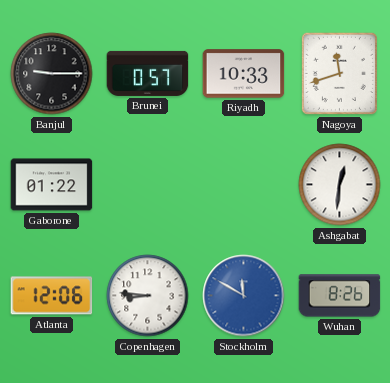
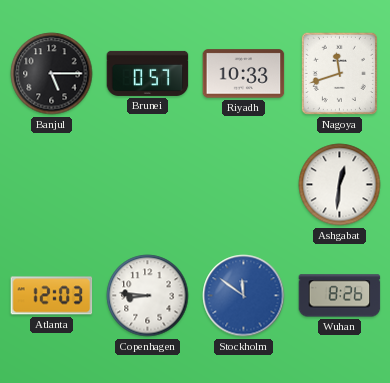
Banjul: 9:15 -> 5:15 (52, 74)
Gaborone: 01:22 -> none (52, 185)
Atlanta: 12:06 -> 12:03 (52, 296)
Stockholm: 11:50 -> 11:51 (244, 296)
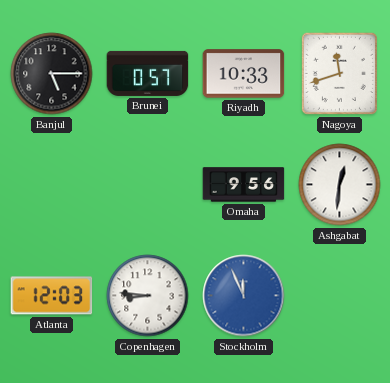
Omaha: none -> 9:56 (244, 185)
Stockholm: 11:51 -> 11:56 (244, 296)
Wuhan: 8:26 -> none (340, 296)
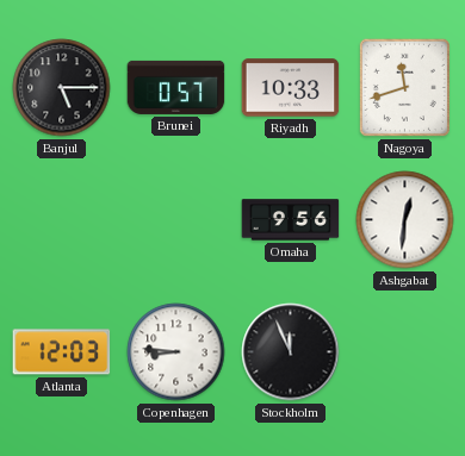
Stockholm dial: blue -> black (291, 352)
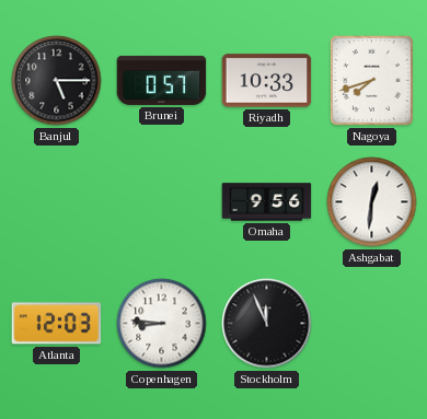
Nagoya: 11:42 -> 7:42 (371, 80)
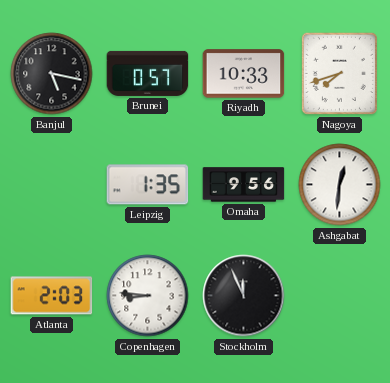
Banjul: 5:15 -> 5:17 (52, 74)
Leipzig: none -> 1:35 (148, 185)
Atlanta: 12:03 -> 2:03 (52, 296)
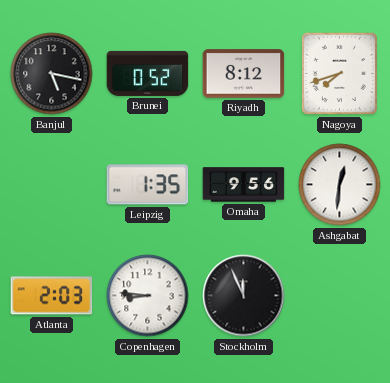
Brunei: 0:57 -> 0:52 (148, 73)
Riyadh: 10:33 -> 8:12 (244, 74)
